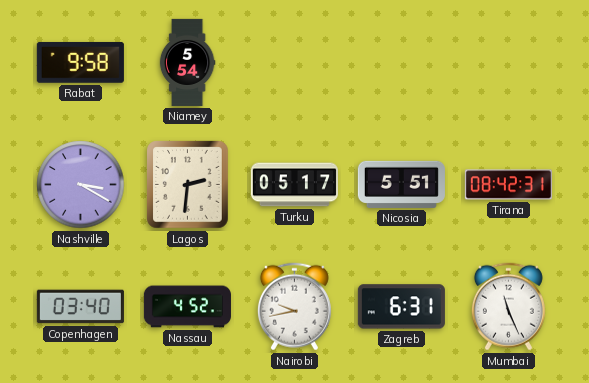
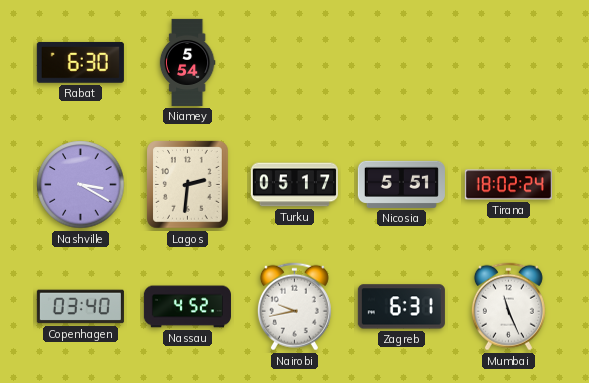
Rabat: 9:58 -> 6:30 (80, 62)
Tirana: 08:42 -> 18:02 (508, 185)
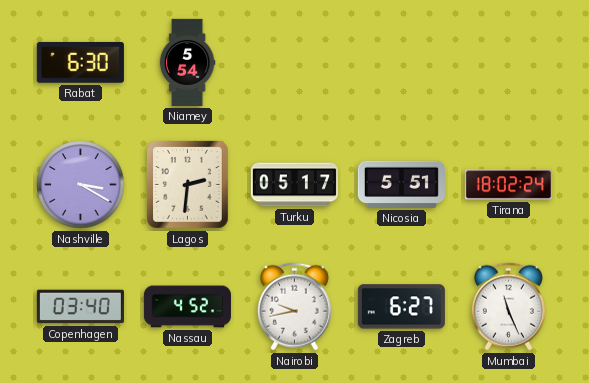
Zagreb: 6:31 -> 6:27 (401, 307)
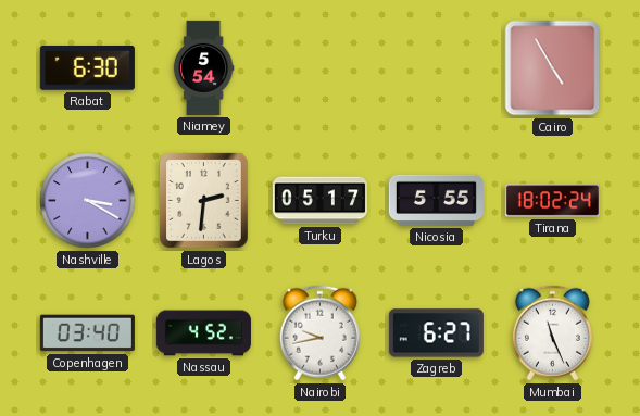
Cairo: none -> 4:55 (553, 68)
Nicosia: 5:51 -> 5:55 (436, 200)
